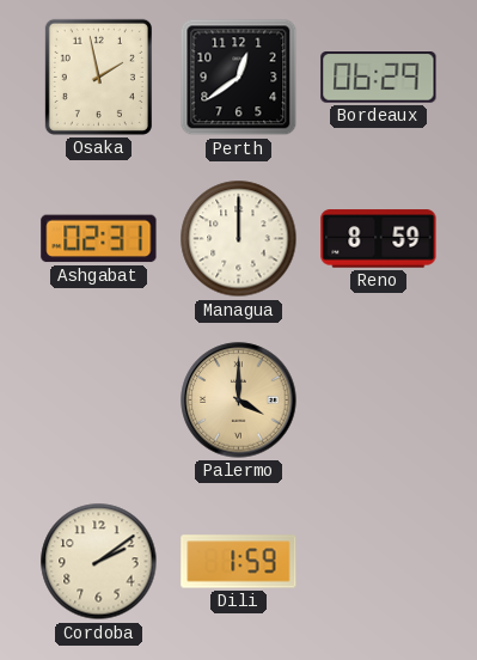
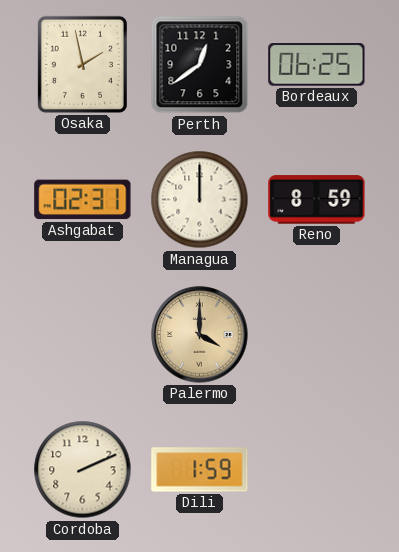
Bordeaux: 06:29 -> 06:25 (317, 65)
Cordoba: 2:09 -> 2:11 (83, 470)
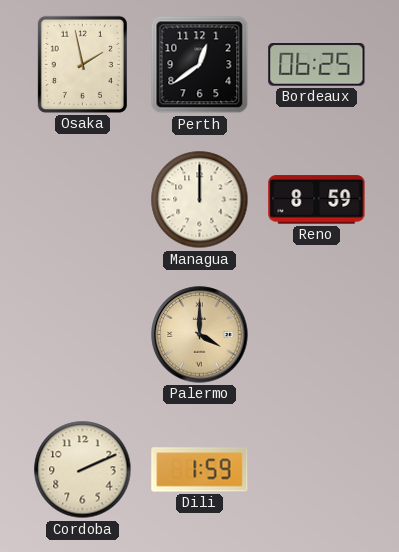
Ashgabat: 02:31 -> none (83, 200)
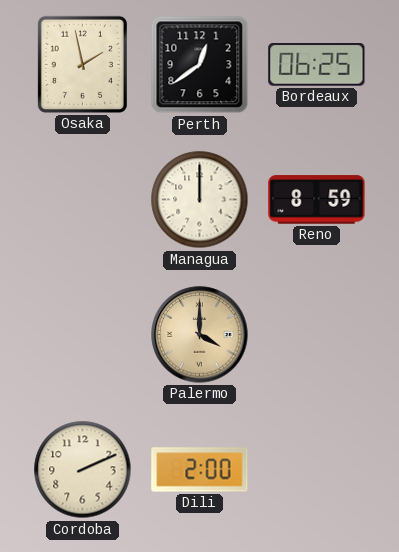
Dili: 1:59 -> 2:00 (200, 470)
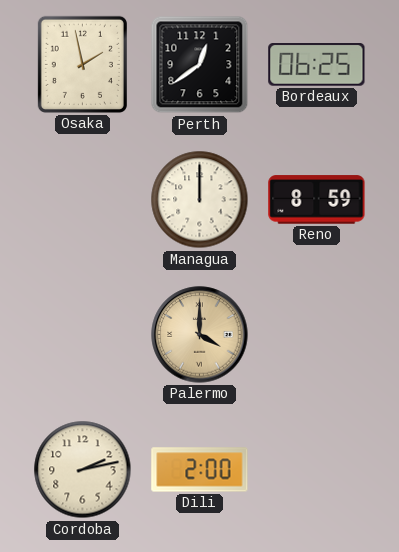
Cordoba: 2:11 -> 2:13 (83, 470)
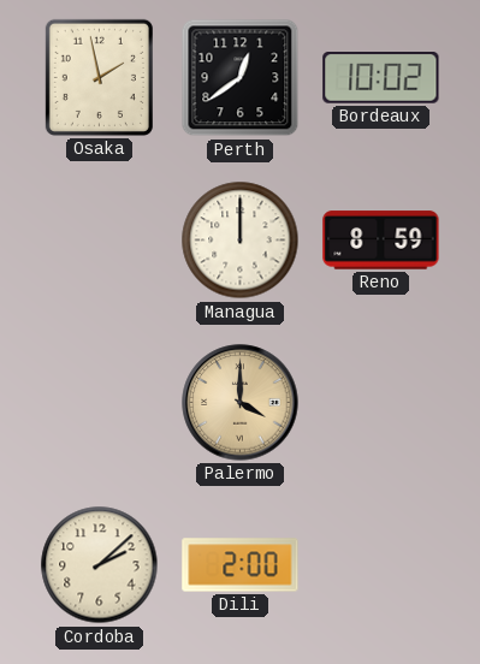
Bordeaux: 06:25 -> 10:02 (381, 78)
Cordoba: 2:13 -> 2:08 (100, 565)
